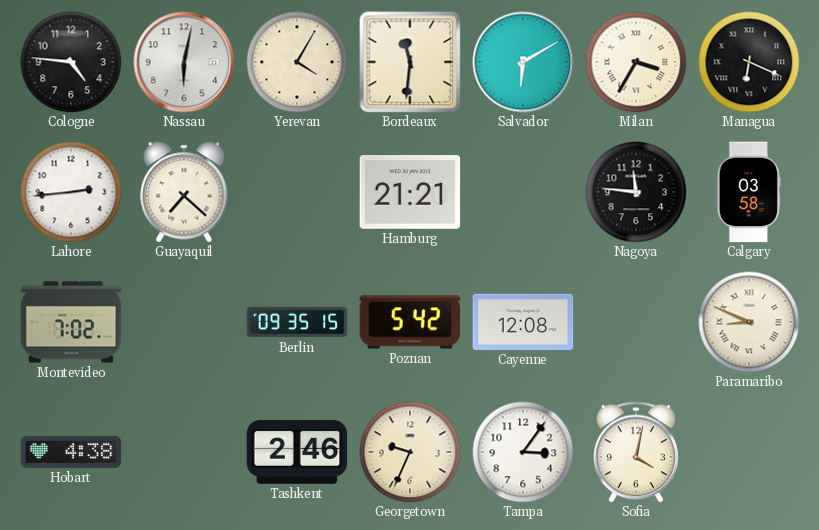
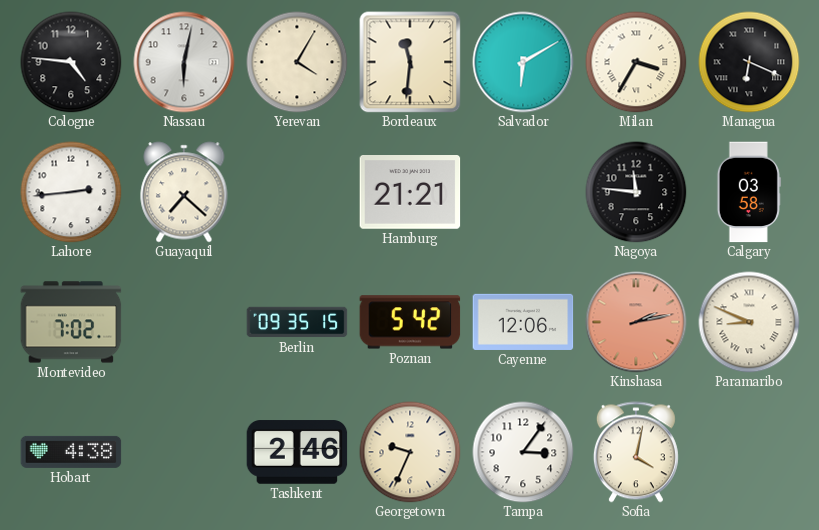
Cayenne: 12:08 -> 12:06 (523, 322)
Kinshasa: none -> 2:13 (636, 322)
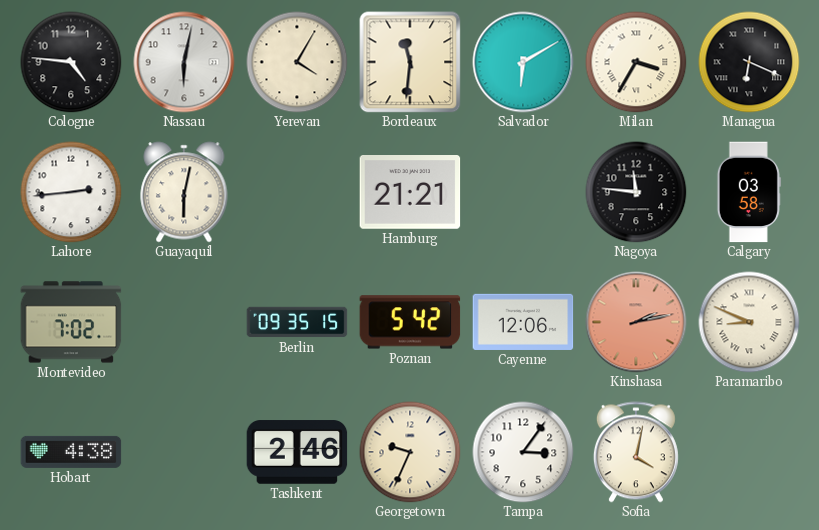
Guayaquil: 7:22 -> 6:02 (184, 192)
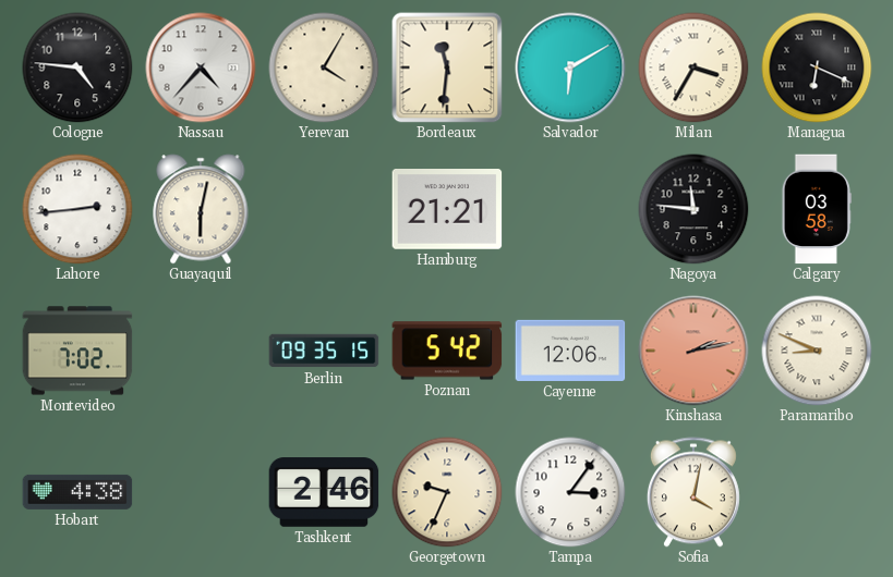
Nassau: 6:02 -> 4:37 (201, 67)
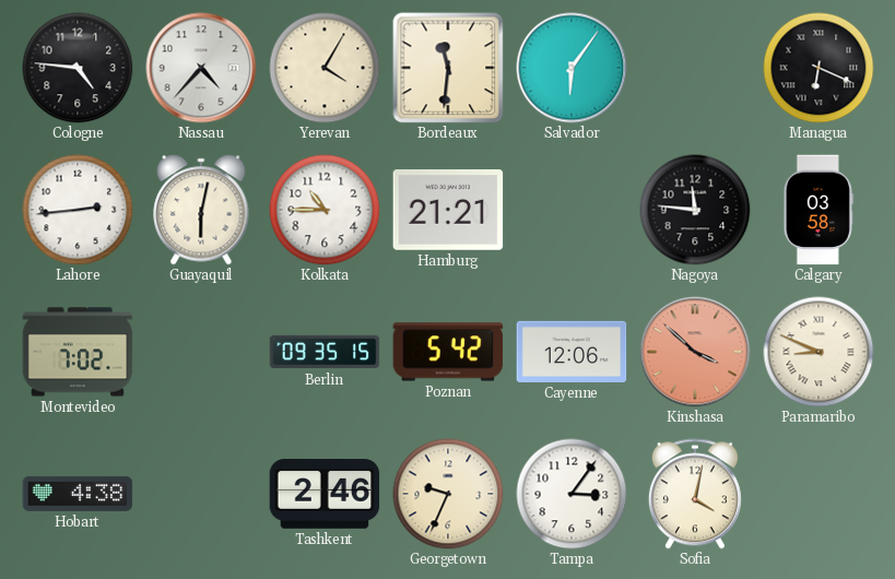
Salvador: 6:10 -> 6:06 (572, 68)
Milan: 3:35 -> none (693, 67)
Kolkata: none -> 10:45 (325, 210)
Kinshasa: 2:13 -> 3:52 (695, 352)
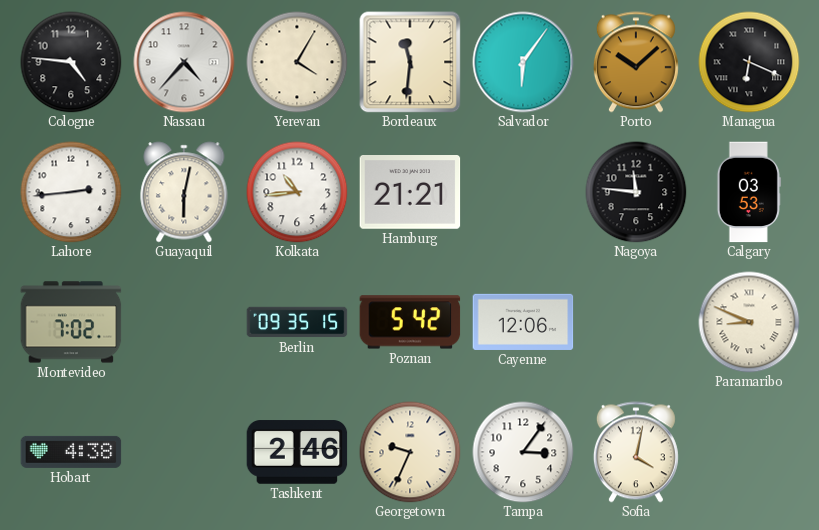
Porto: none -> 10:08 (636, 62)
Kolkata: 10:45 -> 10:44 (297, 192)
Calgary: 03:58 -> 03:53 (749, 192)
Kinshasa: 3:52 -> none (695, 352)
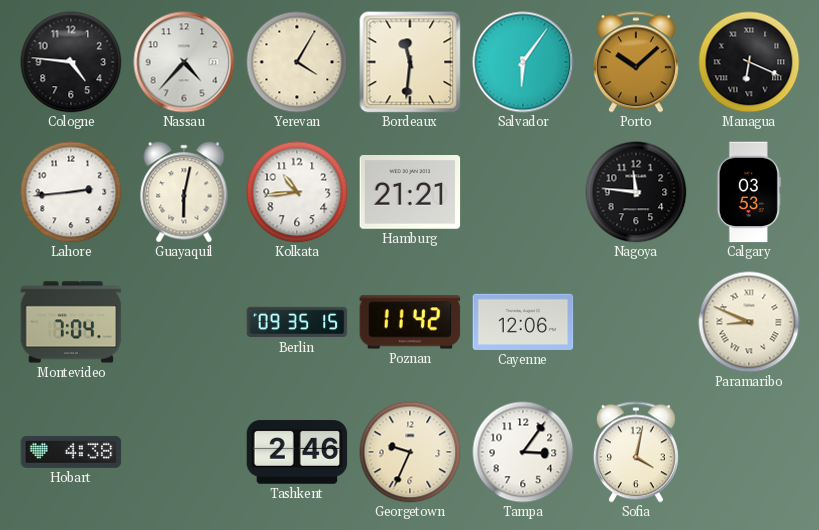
Montevideo: 7:02 -> 7:04 (71, 322)
Poznan: 5:42 -> 11:42 (410, 322)
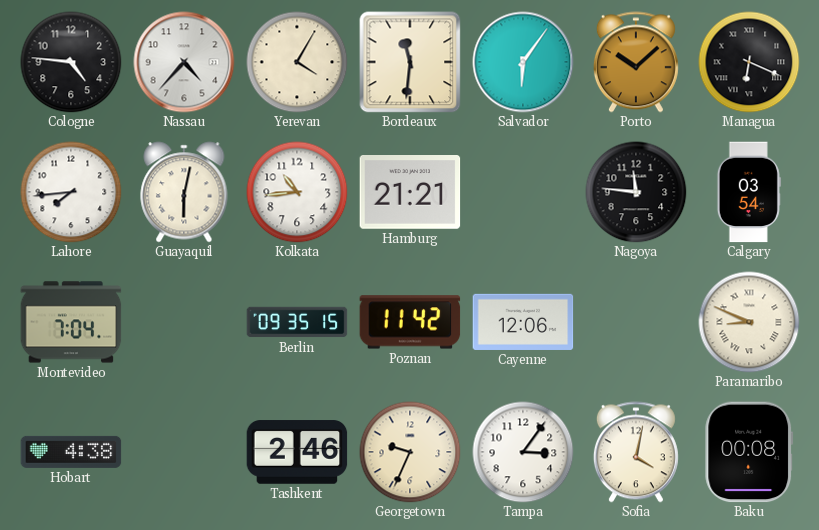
Lahore: 2:44 -> 7:44 (71, 192)
Calgary: 03:53 -> 03:54 (749, 192)
Baku: none -> 00:08 (749, 452)
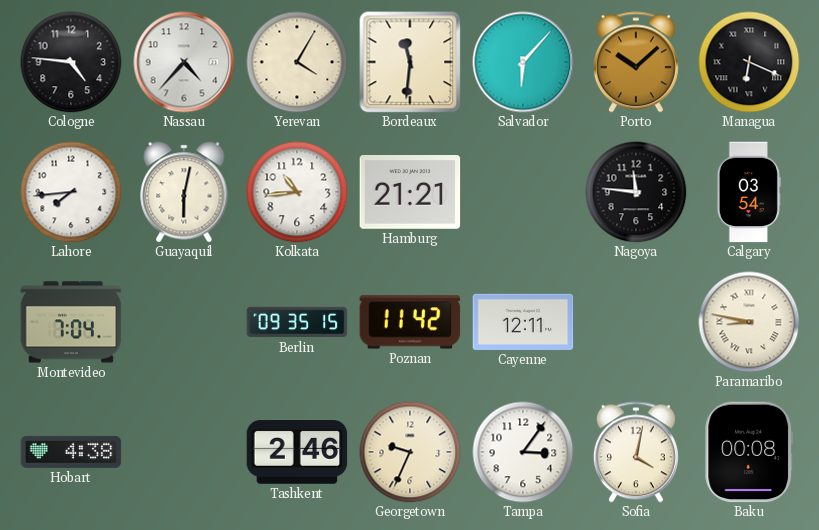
Salvador: 6:06 -> 6:07 (523, 62)
Cayenne: 12:06 -> 12:11 (523, 322)
Paramaribo: 8:49 -> 8:47 (749, 322)
